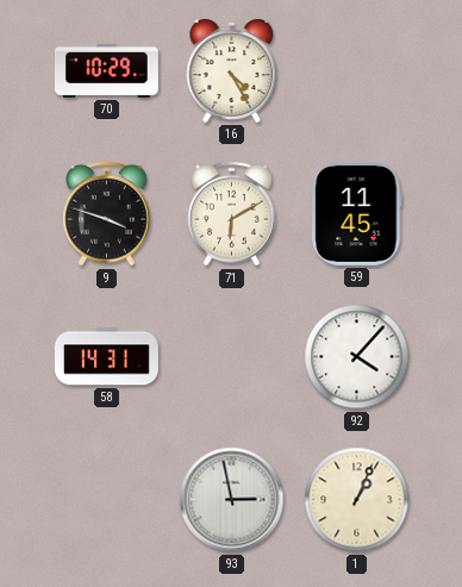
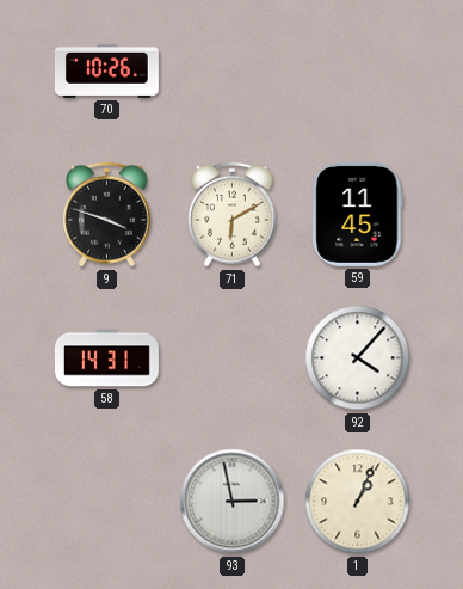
70: 10:29 -> 10:26 (106, 70)
16: 4:25 -> none (232, 70)
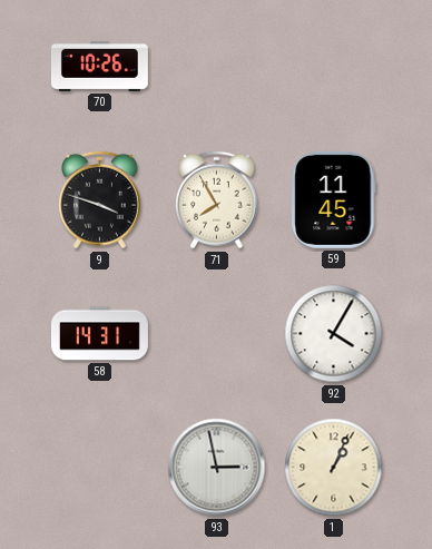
71: 6:10 -> 7:55 (217, 200)
92: 4:07 -> 4:05 (334, 334)
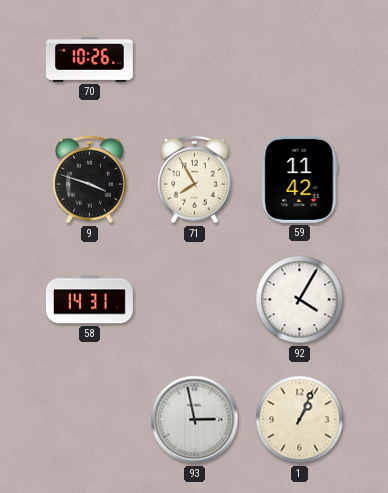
59: 11:45 -> 11:42 (300, 179)
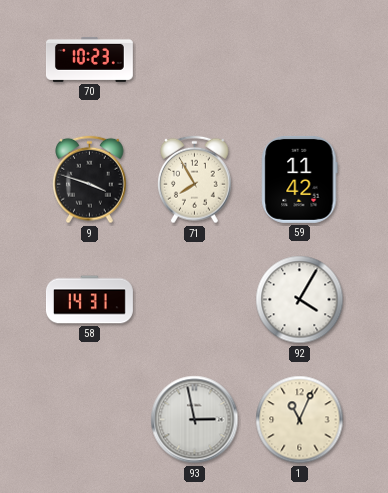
70: 10:26 -> 10:23 (89, 59)
1: 1:04 -> 11:04 (300, 420)
